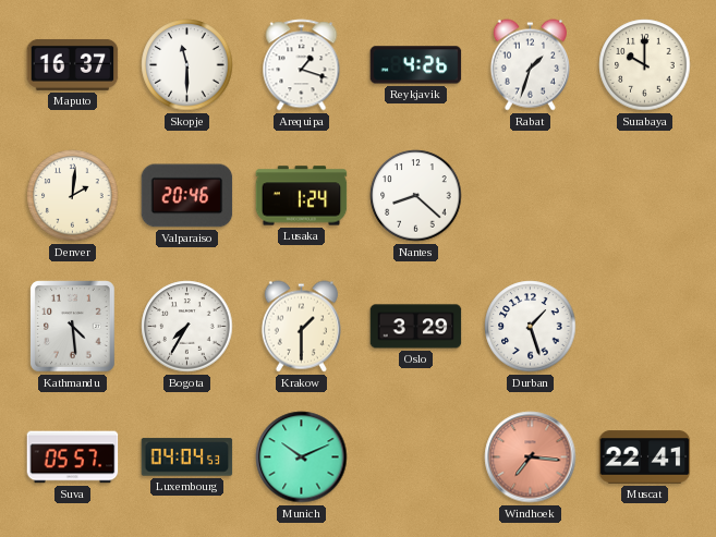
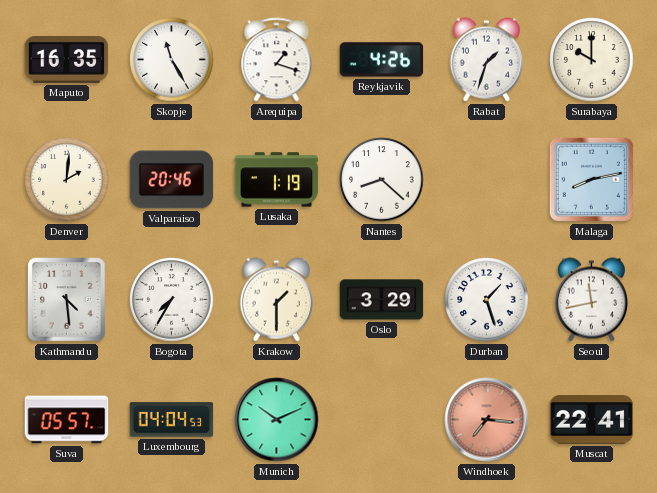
Maputo: 16:37 -> 16:35 (67, 59)
Skopje: 11:30 -> 11:25 (172, 60)
Lusaka: 1:24 -> 1:19 (277, 180)
Malaga: none -> 8:13 (591, 179)
Seoul: none -> 11:43 (591, 300)
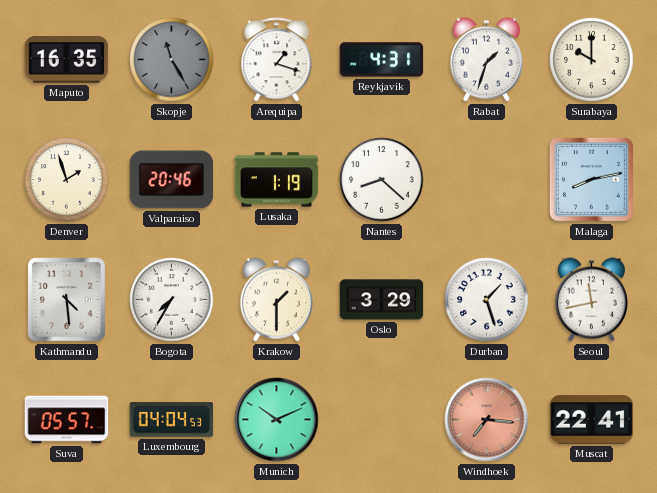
Skopje dial: white -> grey (172, 60)
Reykjavik: 4:26 -> 4:31 (382, 60)
Denver: 2:01 -> 1:57 (67, 180)
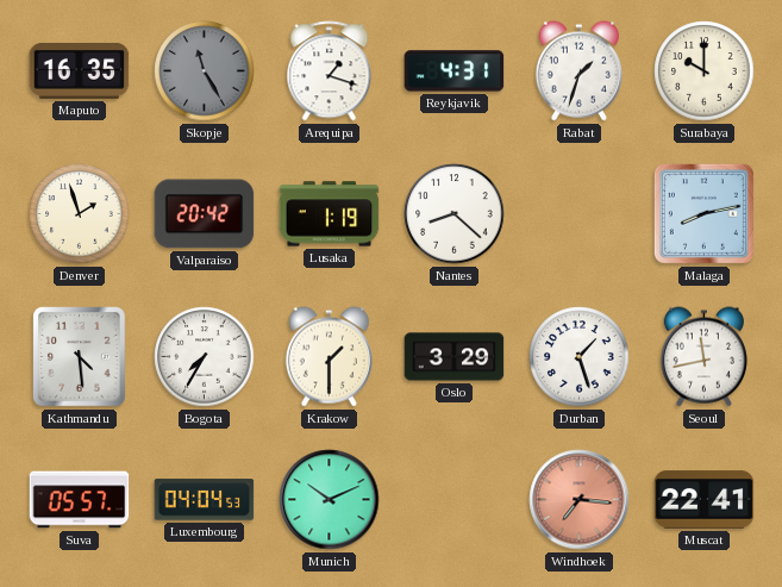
Valparaiso: 20:46 -> 20:42 (205, 214)
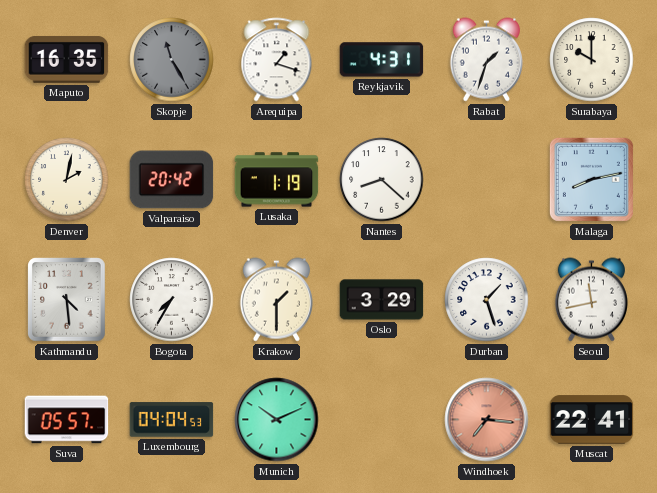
Denver: 1:57 -> 2:02 (67, 180)
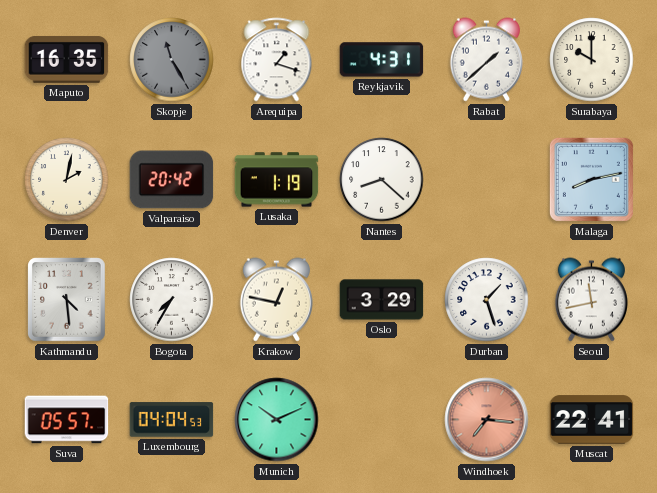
Rabat: 1:33 -> 1:38 (486, 60)
Krakow: 1:30 -> 12:47 (276, 300)
